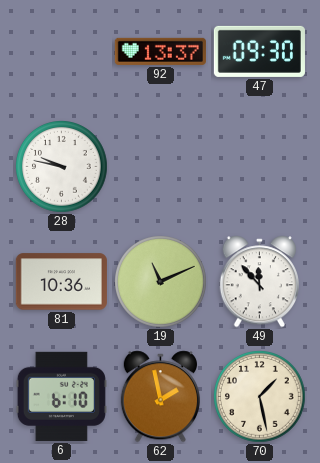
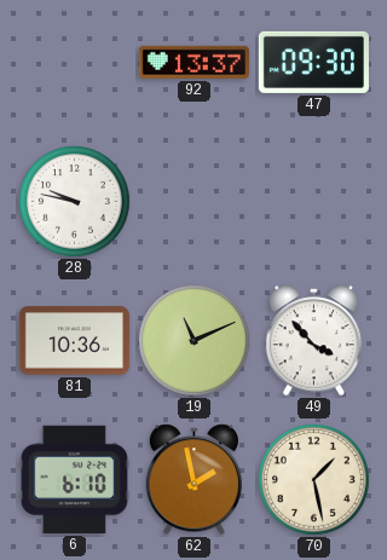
49: 11:53 -> 3:53 (313, 341)
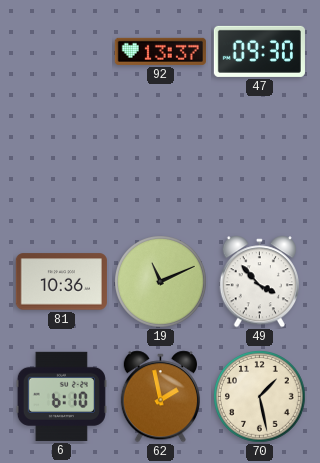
28: 9:47 -> none (75, 202)
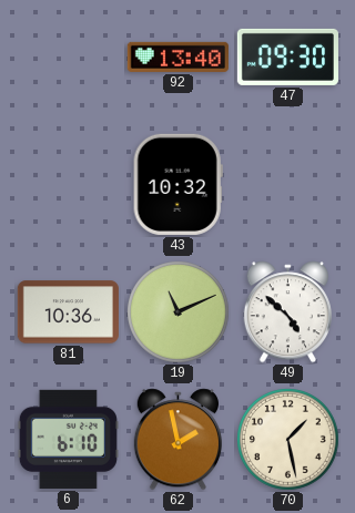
92: 13:37 -> 13:40 (177, 57)
43: none -> 10:32 (177, 184)
49: 3:53 -> 4:52 (287, 312)
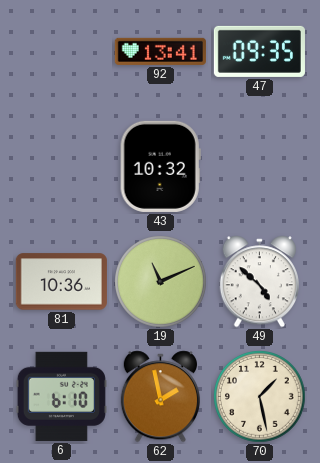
92: 13:40 -> 13:41 (160, 51)
47: 09:30 -> 09:35 (259, 51)
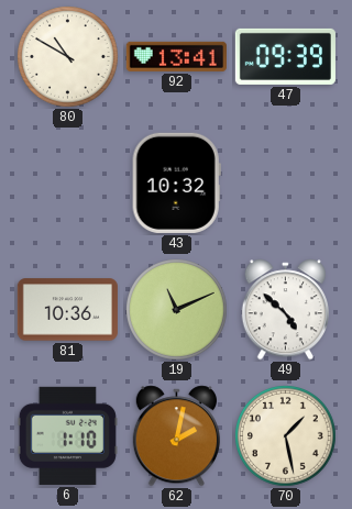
80: none -> 10:50 (68, 57)
47: 09:35 -> 09:39 (285, 56)
6: 6:10 -> 1:10 (67, 435)
62: 1:58 -> 2:02 (176, 436)
